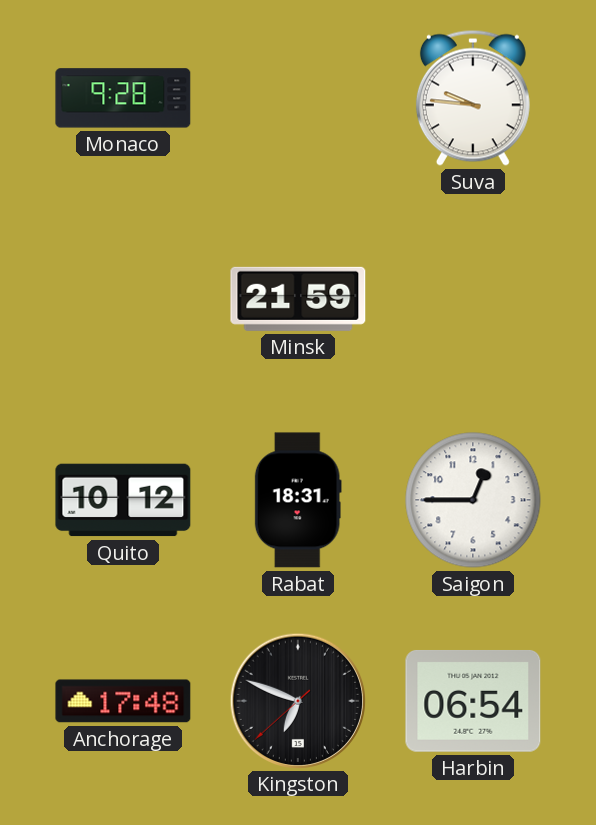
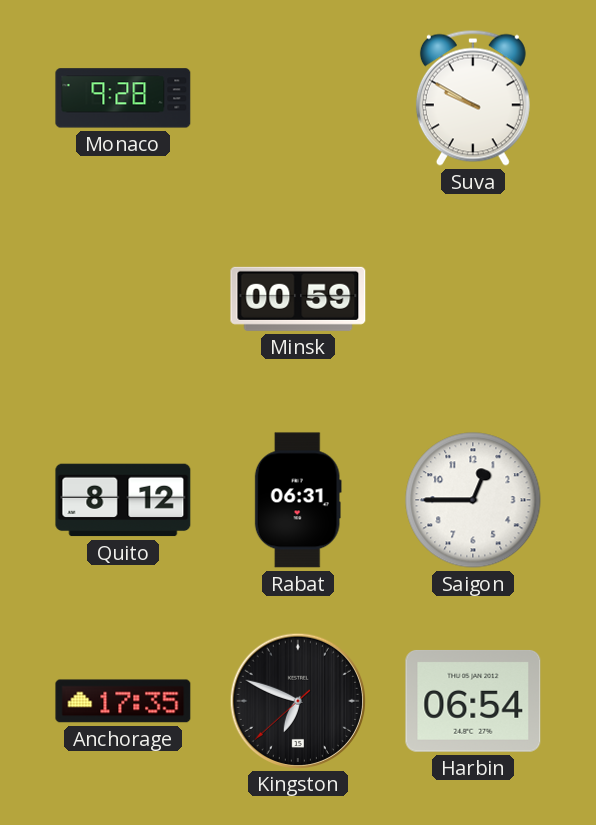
Suva: 9:46 -> 9:50 (473, 98)
Minsk: 21:59 -> 00:59 (298, 299)
Quito: 10:12 -> 8:12 (123, 500)
Rabat: 18:31 -> 06:31 (298, 500)
Anchorage: 17:48 -> 17:35 (123, 701)
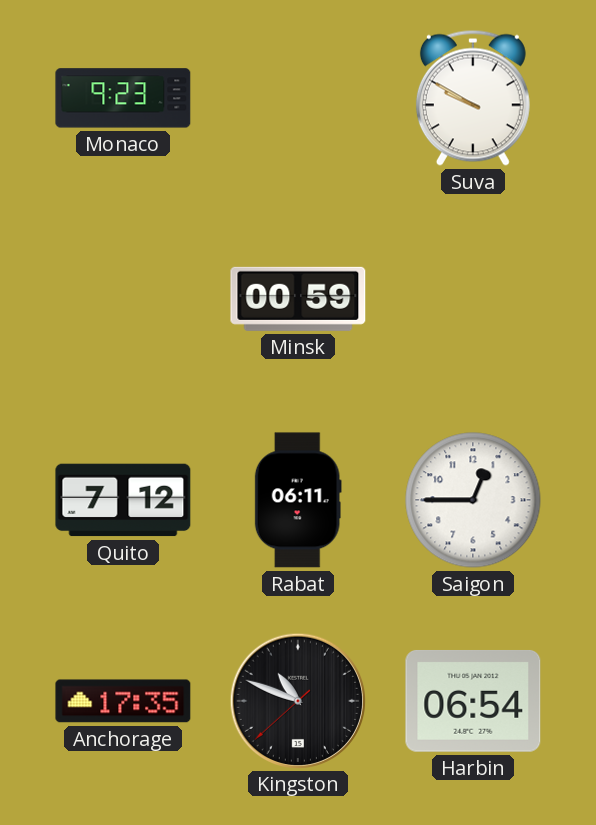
Monaco: 9:28 -> 9:23 (123, 98)
Quito: 8:12 -> 7:12 (123, 500)
Rabat: 06:31 -> 06:11 (298, 500)
Kingston: 6:48 -> 10:48 (297, 700)
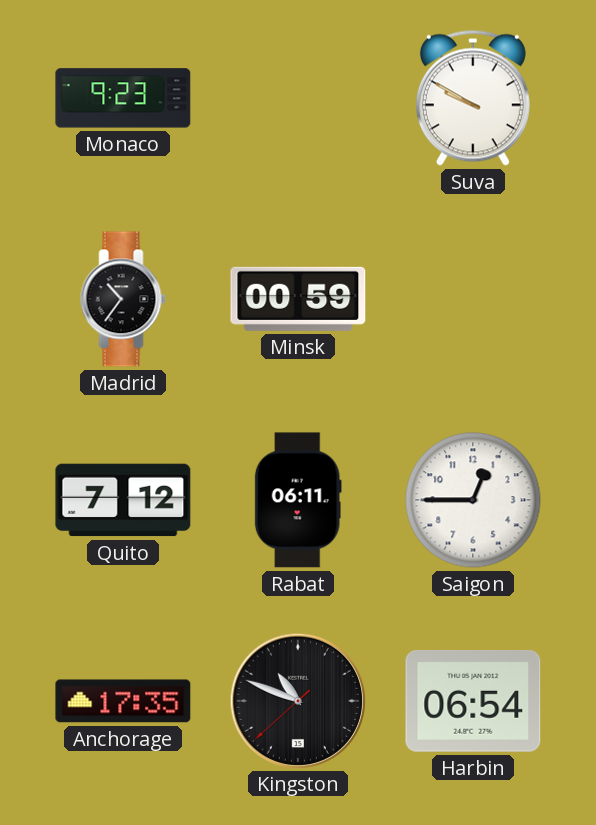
Madrid: none -> 10:36 (123, 299)
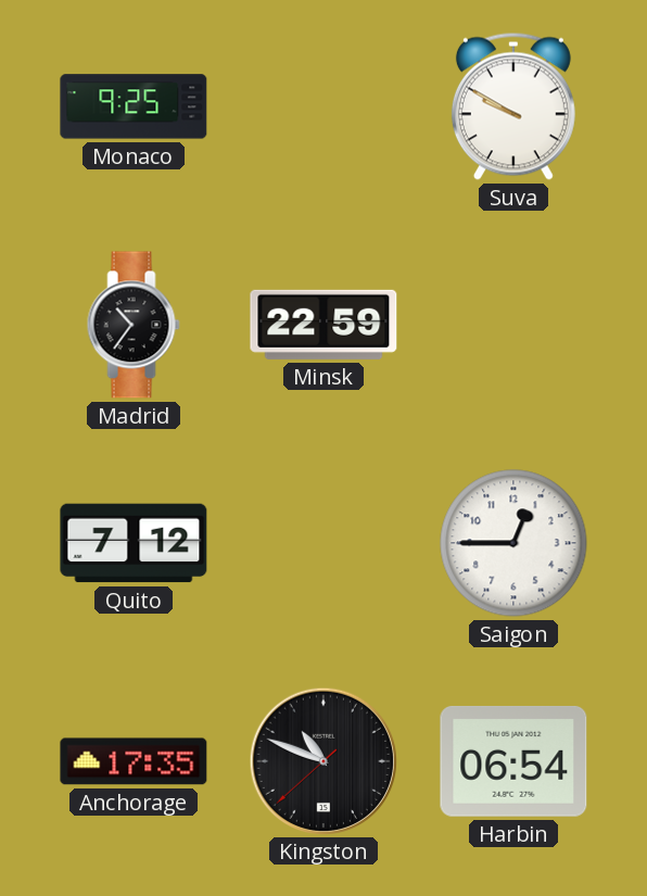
Monaco: 9:23 -> 9:25 (134, 106)
Minsk: 00:59 -> 22:59 (323, 325)
Rabat: 06:11 -> none (298, 500)
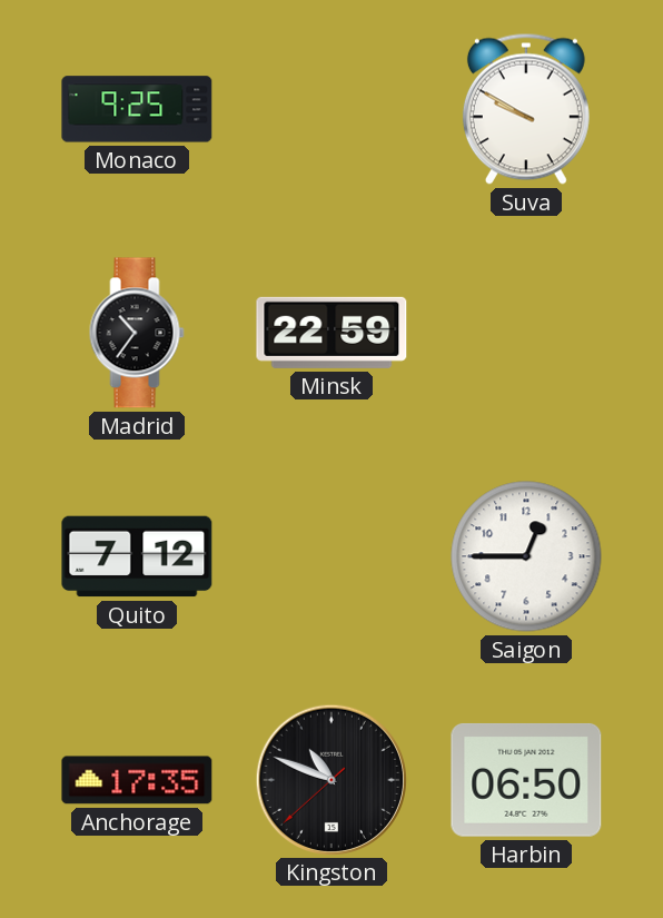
Harbin: 06:54 -> 06:50 (526, 780)
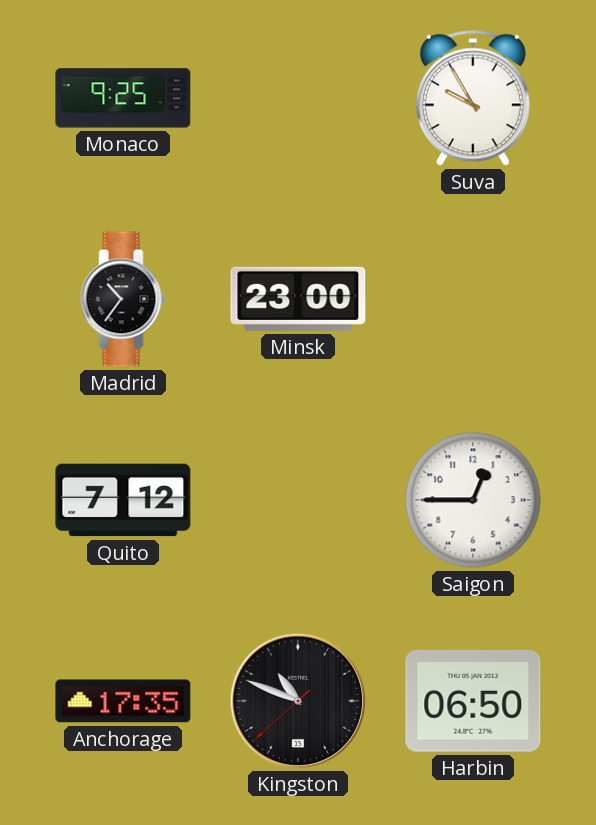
Suva: 9:50 -> 9:55 (473, 98)
Minsk: 22:59 -> 23:00 (298, 299)
